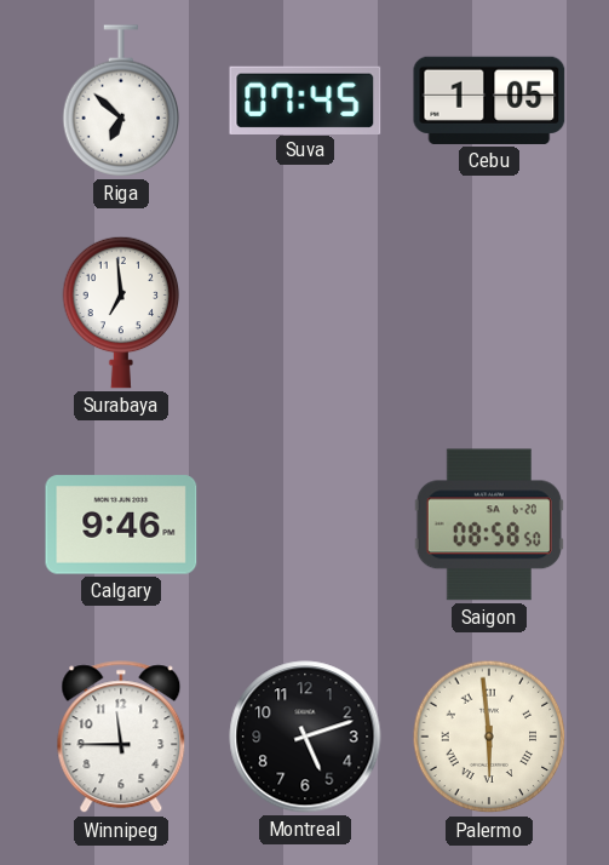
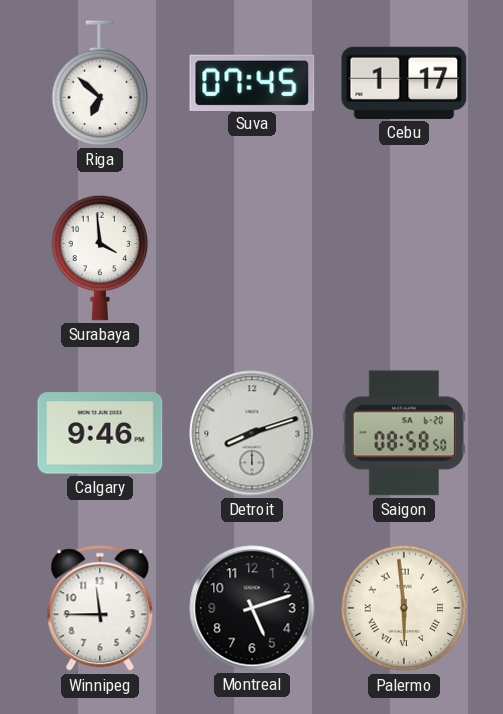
Cebu: 1:05 -> 1:17 (404, 83)
Surabaya: 6:59 -> 3:59 (100, 258)
Detroit: none -> 8:12 (252, 433)
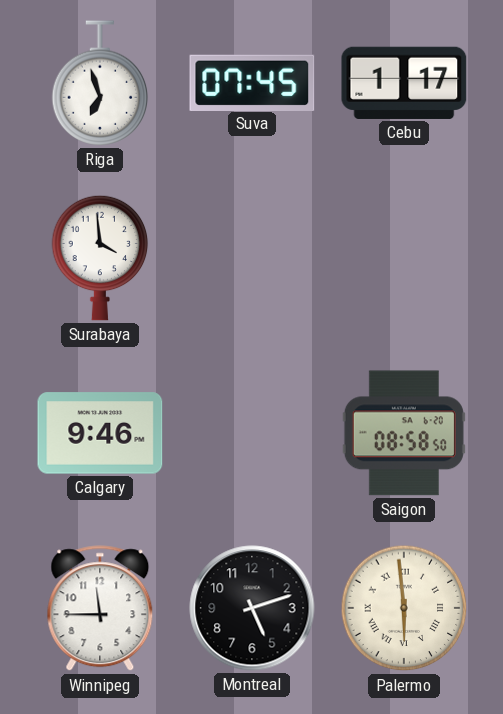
Riga: 6:52 -> 6:57 (100, 83)
Detroit: 8:12 -> none (252, 433)
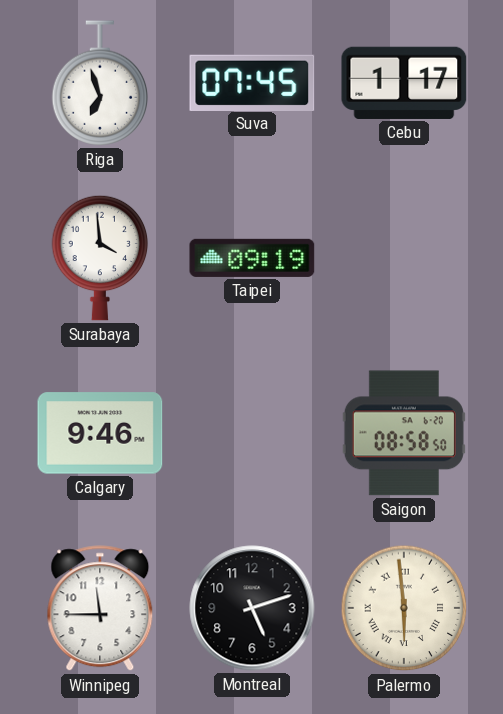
Taipei: none -> 09:19 (252, 258)
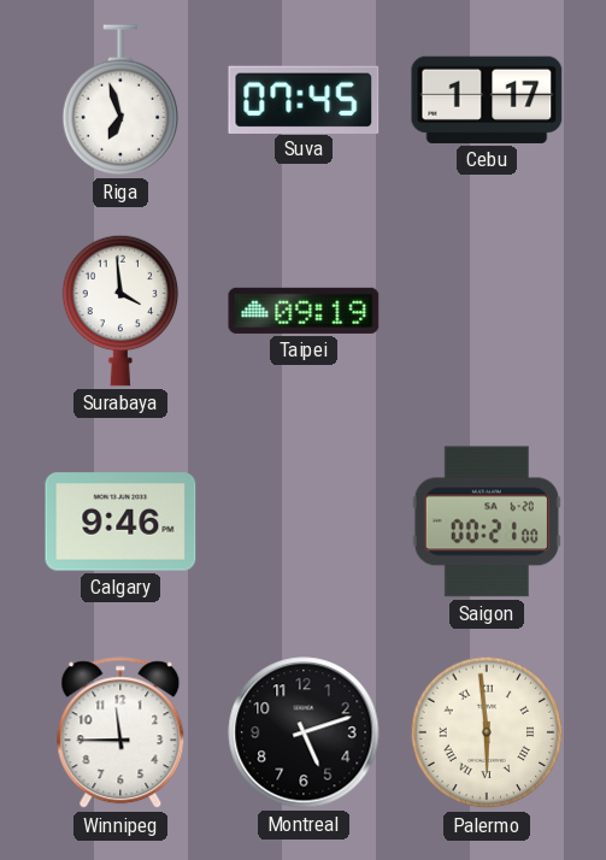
Saigon: 08:58 -> 00:21 (487, 522)
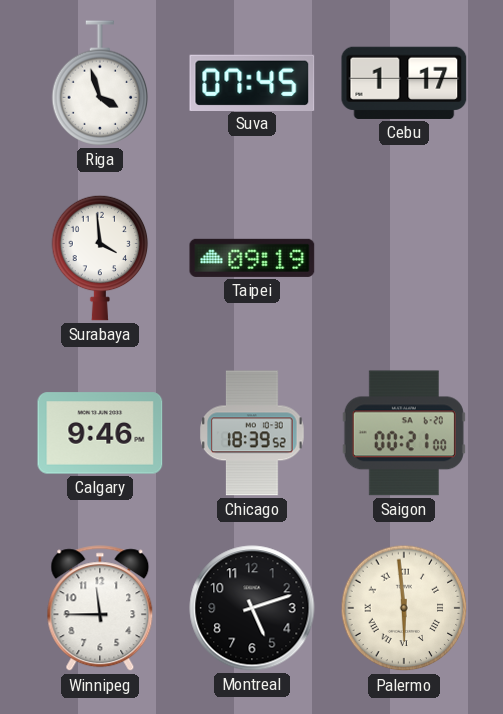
Riga: 6:57 -> 3:57 (100, 83)
Chicago: none -> 18:39 (252, 433)
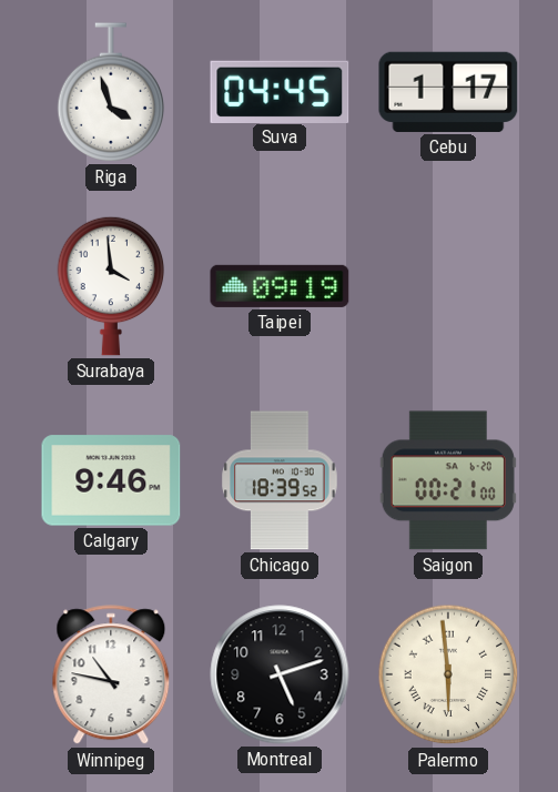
Suva: 07:45 -> 04:45 (280, 91)
Winnipeg: 11:45 -> 10:47 (111, 676)
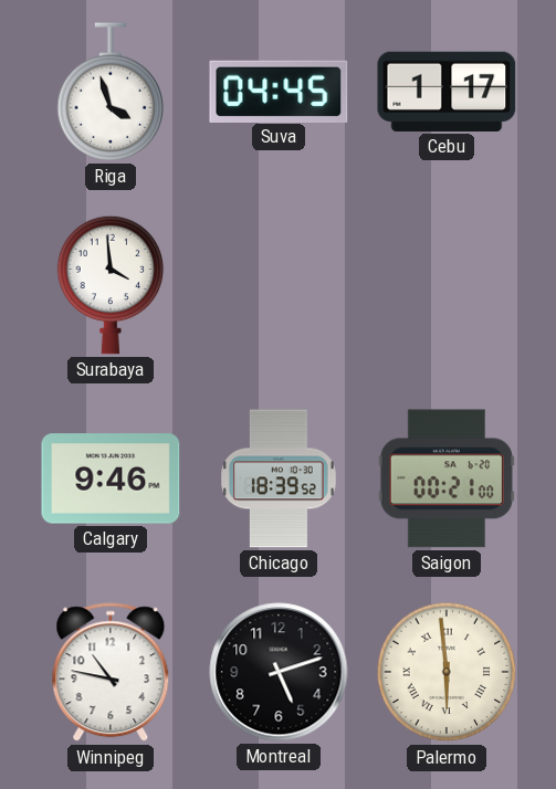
Taipei: 09:19 -> none (280, 286)
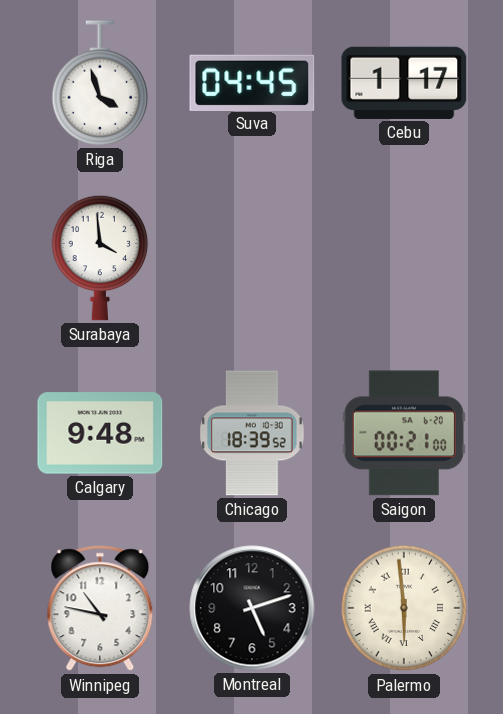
Calgary: 9:46 -> 9:48 (100, 433)
